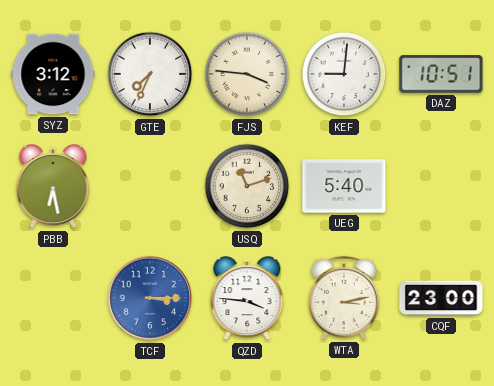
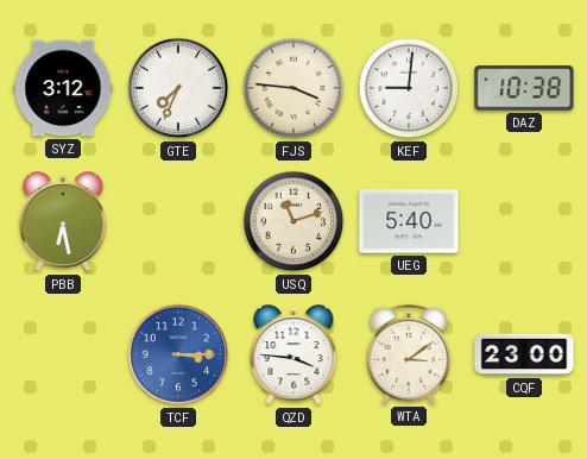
DAZ: 10:51 -> 10:38 (524, 88)
WTA: 3:13 -> 3:09 (409, 354)
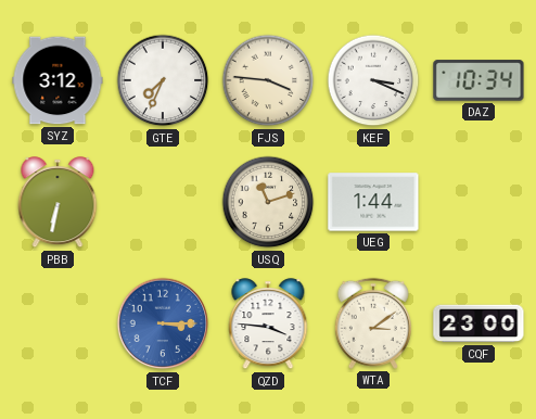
KEF: 9:01 -> 3:19 (373, 80)
DAZ: 10:38 -> 10:34 (478, 80)
PBB: 6:28 -> 6:32 (58, 203)
UEG: 5:40 -> 1:44 (373, 202)
